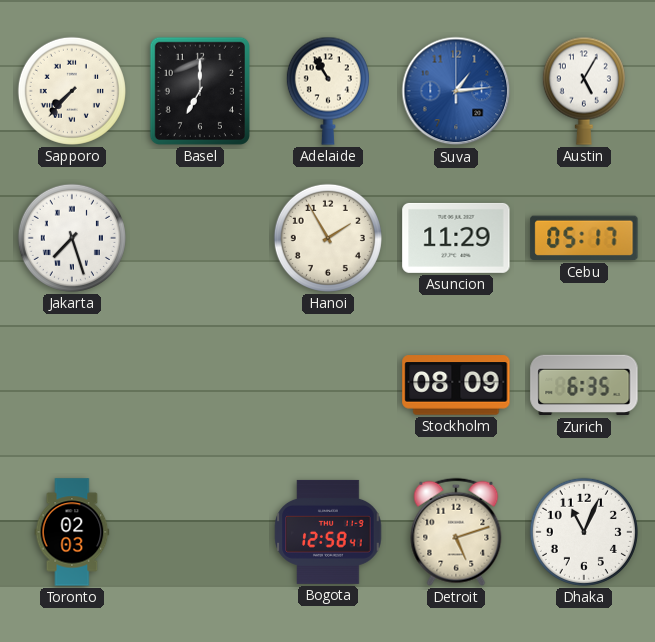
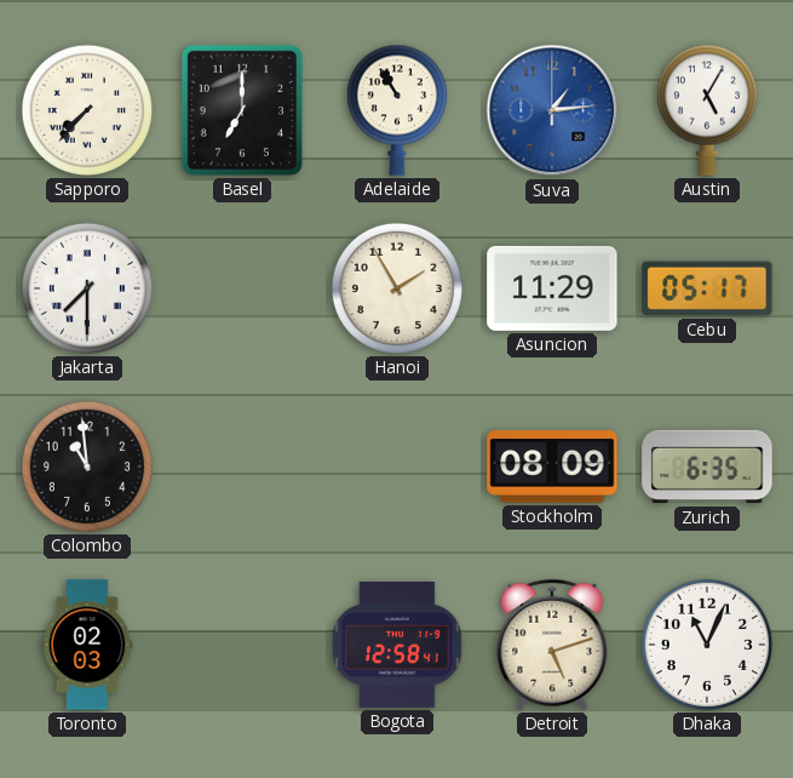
Jakarta: 7:27 -> 7:30 (87, 288)
Colombo: none -> 10:59 (87, 467)
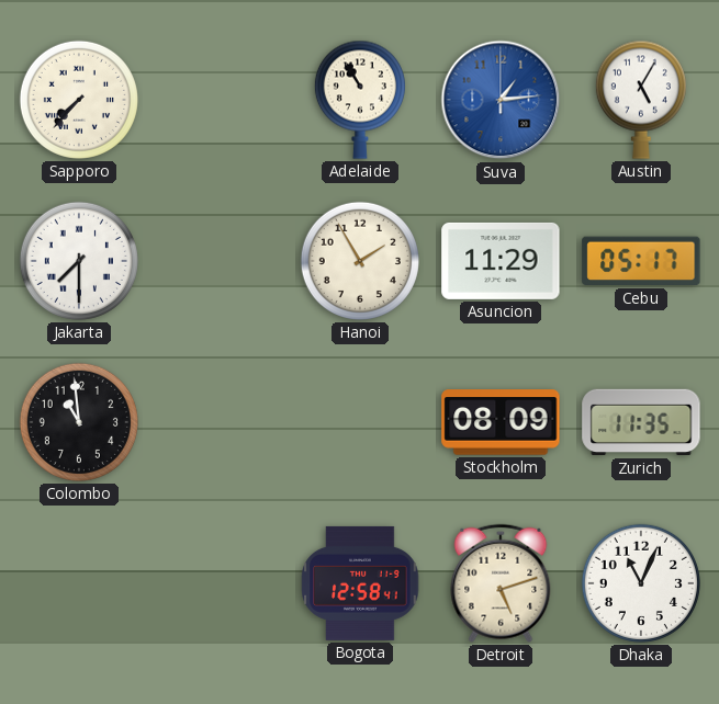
Basel: 7:00 -> none (242, 110)
Zurich: 6:35 -> 11:35 (641, 422)
Toronto: 02:03 -> none (87, 645)
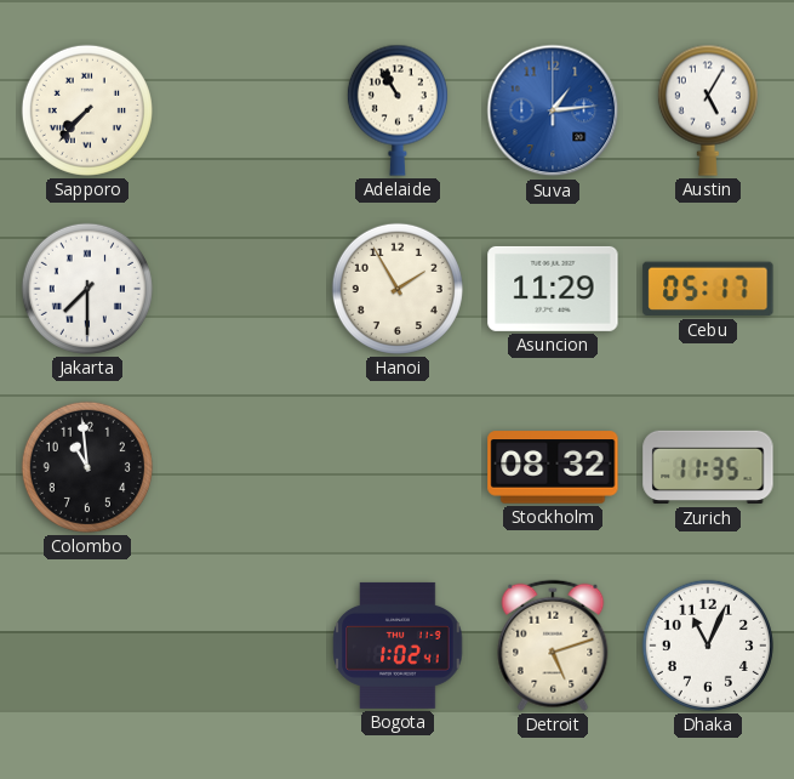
Stockholm: 08:09 -> 08:32 (553, 467)
Bogota: 12:58 -> 1:02 (398, 646)
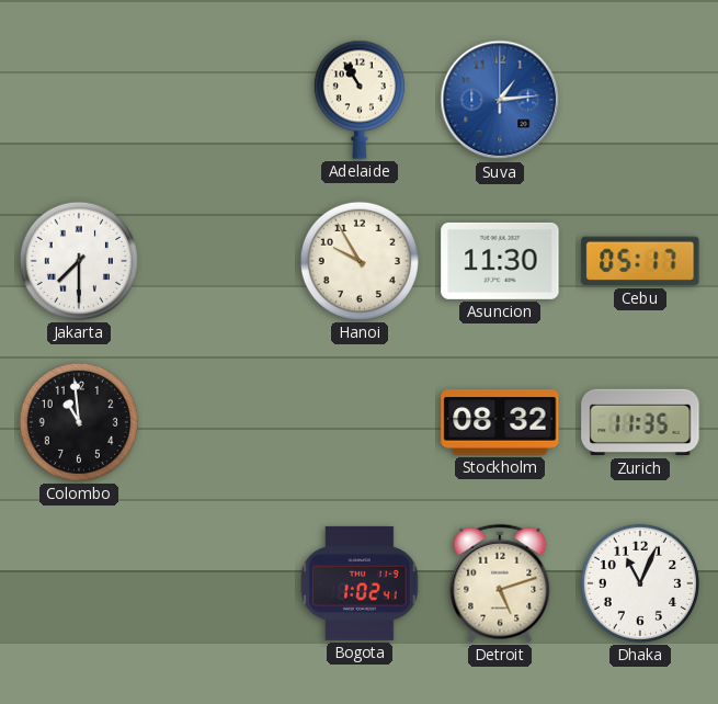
Sapporo: 7:37 -> none (87, 110)
Austin: 5:05 -> none (708, 110)
Hanoi: 1:55 -> 9:55 (360, 261)
Asuncion: 11:29 -> 11:30 (500, 261)
